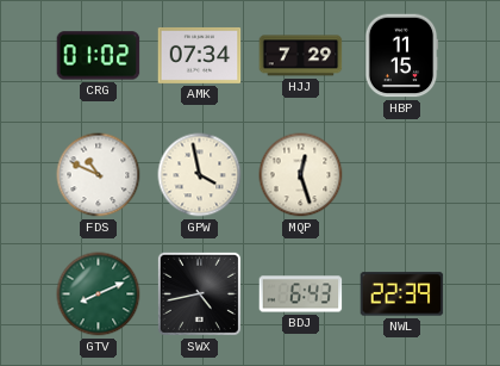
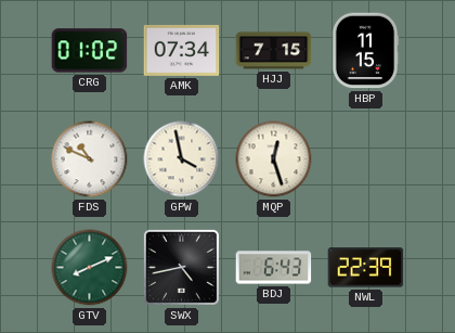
HJJ: 7:29 -> 7:15 (274, 51)
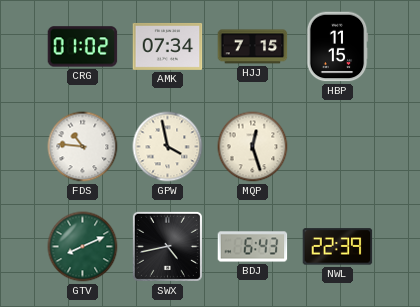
FDS: 10:49 -> 10:46 (83, 147)
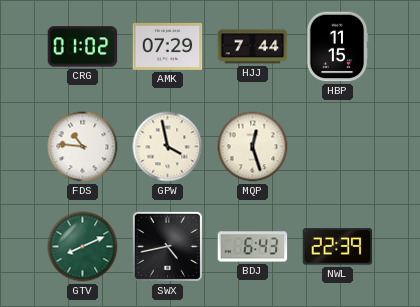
AMK: 07:34 -> 07:29 (168, 46)
HJJ: 7:15 -> 7:44 (253, 47)
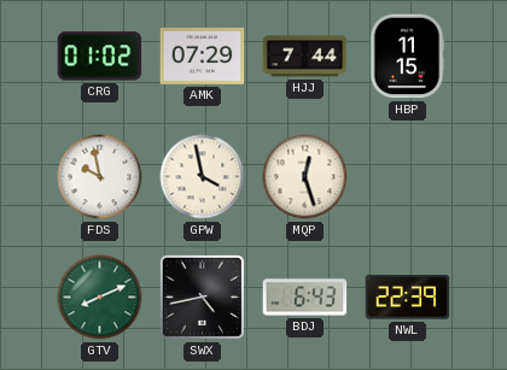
FDS: 10:46 -> 9:58 (100, 177)
